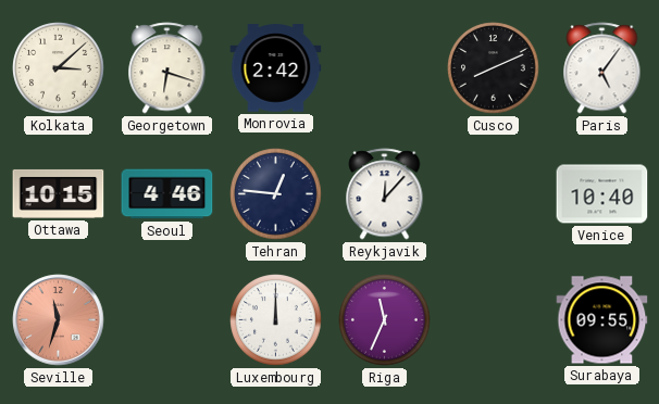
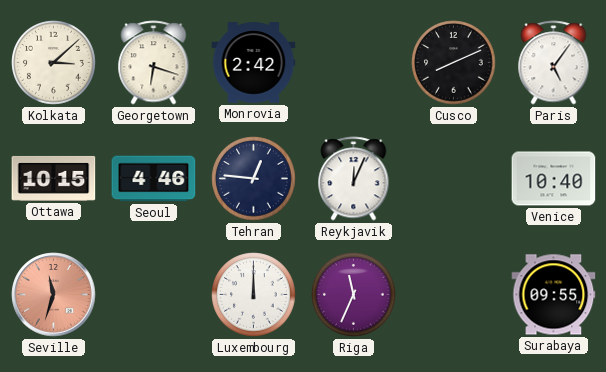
Reykjavik: 12:07 -> 12:04 (354, 179)
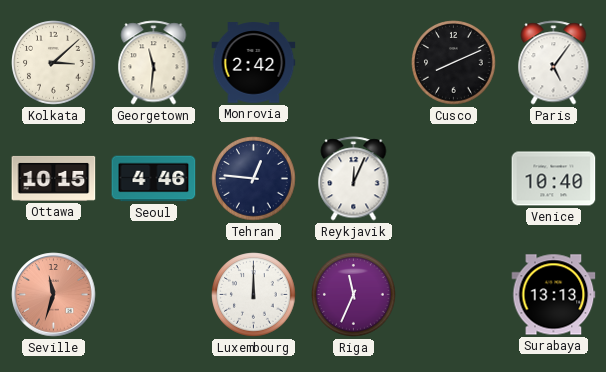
Georgetown: 6:18 -> 11:31 (154, 63)
Surabaya: 09:55 -> 13:13 (554, 295)
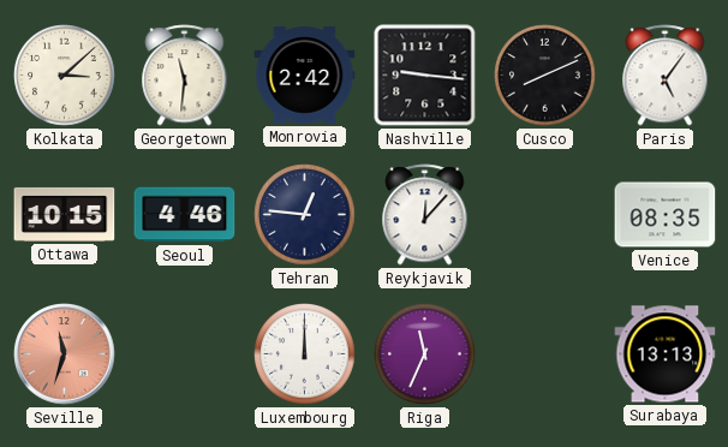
Nashville: none -> 9:16 (425, 76)
Reykjavik: 12:04 -> 12:07 (425, 215)
Venice: 10:40 -> 08:35 (666, 215)
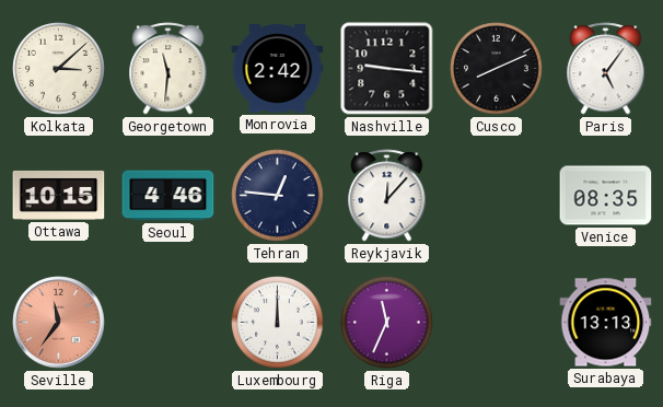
Seville: 11:33 -> 11:36 (59, 323)
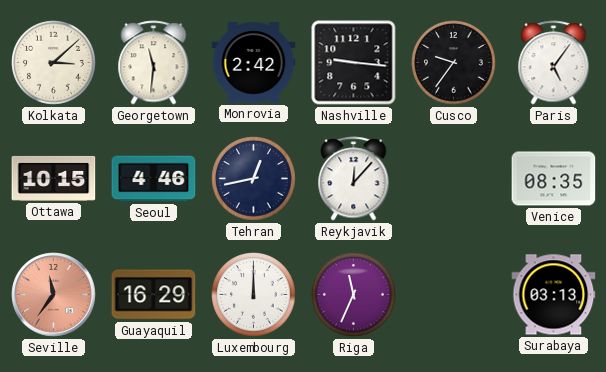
Cusco: 8:11 -> 9:36 (454, 63)
Tehran: 12:46 -> 12:43 (254, 179)
Guayaquil: none -> 16:29 (154, 295)
Surabaya: 13:13 -> 03:13 (554, 295)
